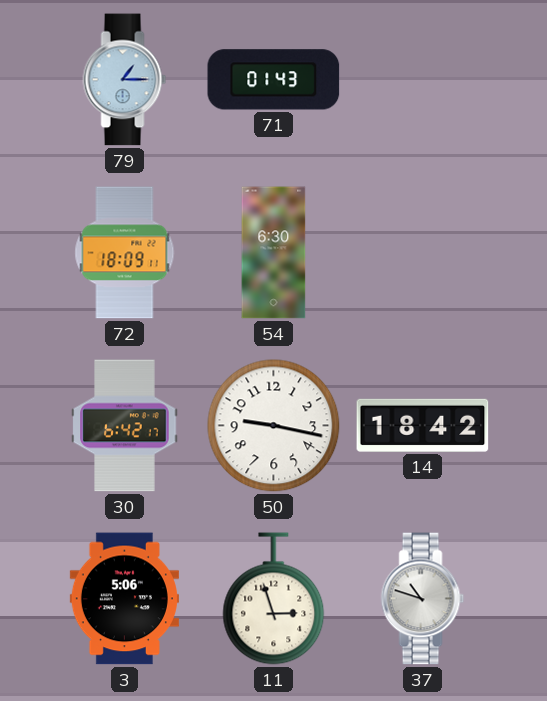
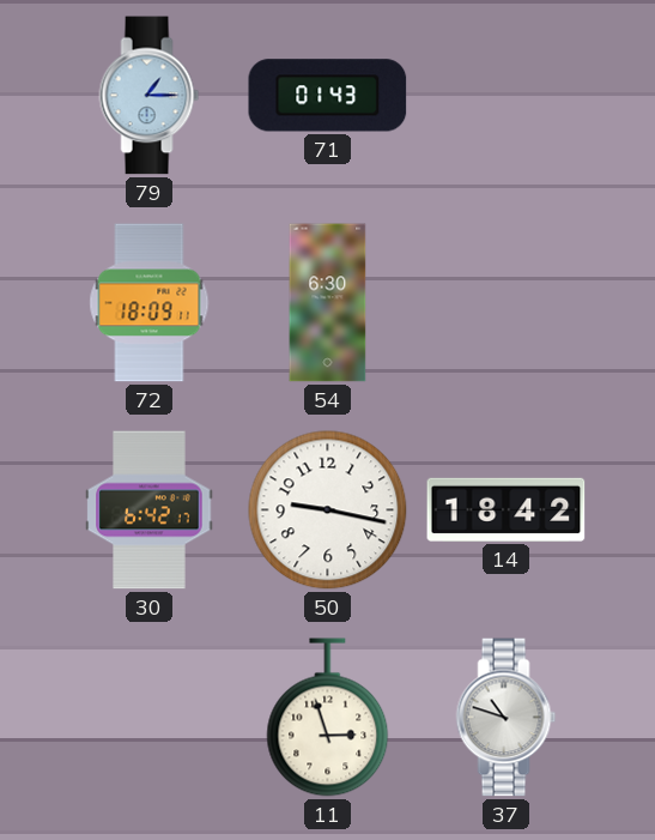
3: 5:06 -> none (124, 599)
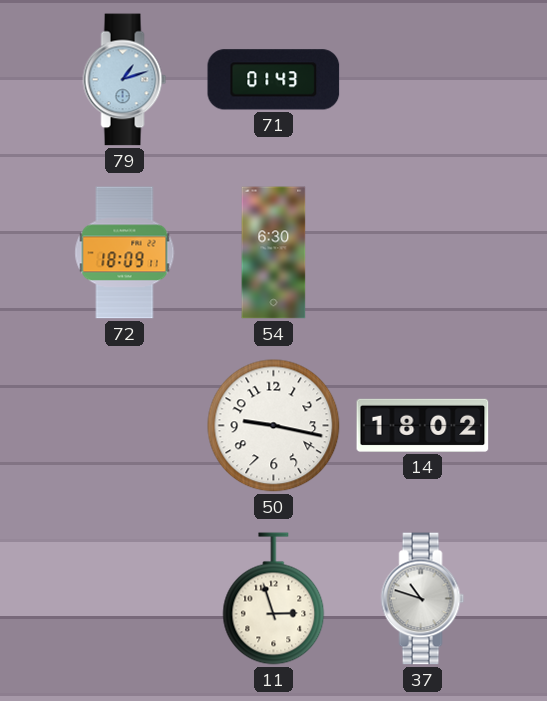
79: 1:15 -> 1:12 (125, 80)
30: 6:42 -> none (150, 510)
14: 18:42 -> 18:02 (423, 425)
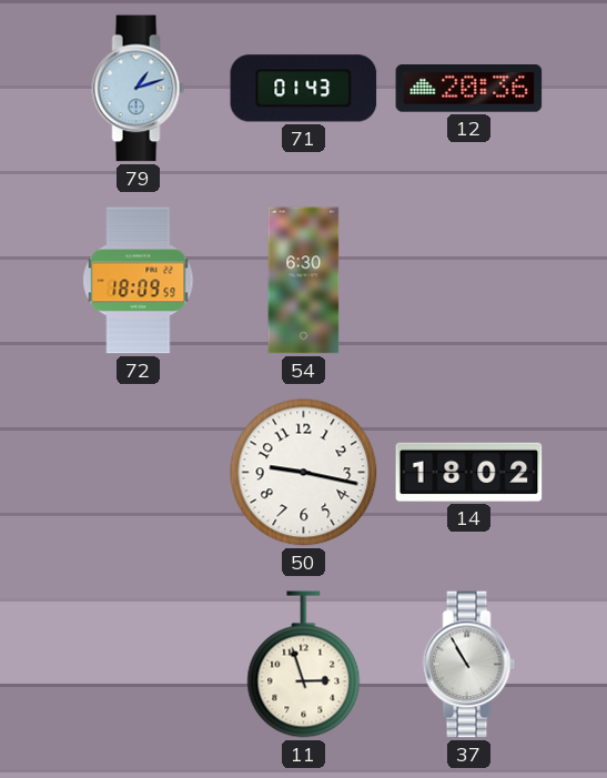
12: none -> 20:36 (469, 89)
72: 18:09:11 -> 18:09:59 (139, 281)
37: 10:48 -> 10:55 (469, 665)
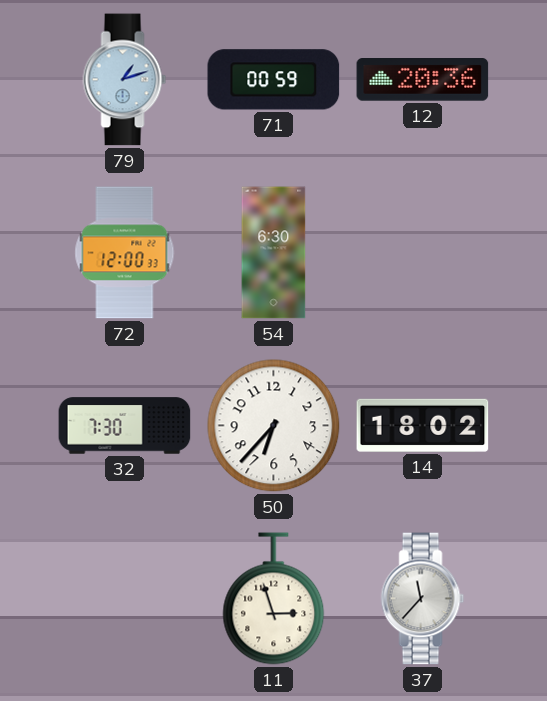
71: 01:43 -> 00:59 (274, 80)
72: 18:09 -> 12:00 (125, 253)
32: none -> 7:30 (125, 426)
50: 9:17 -> 6:37 (274, 426)
37: 10:55 -> 11:37 (423, 599)
